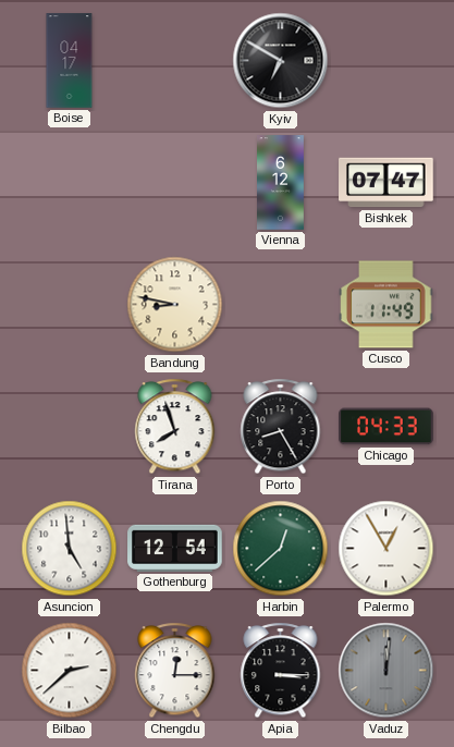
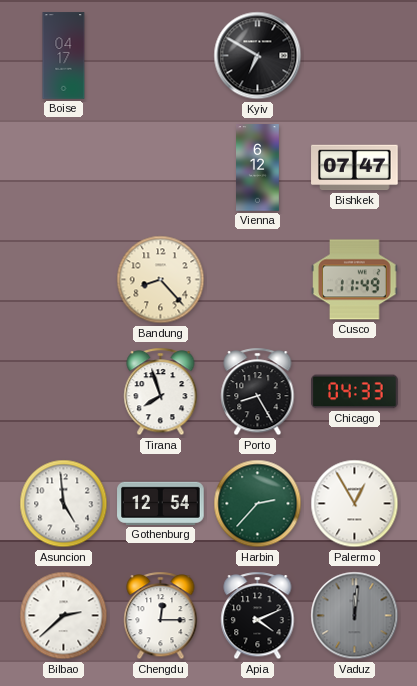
Bandung: 8:47 -> 8:23 (161, 280)
Harbin: 12:38 -> 2:37 (258, 504)
Apia: 3:15 -> 4:11 (258, 616)
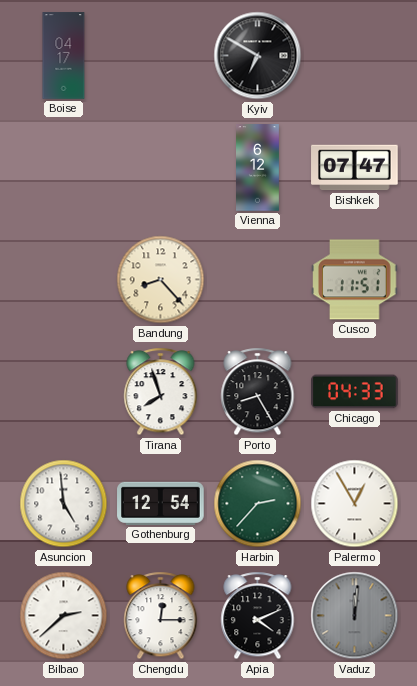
Cusco: 11:49 -> 11:51 (355, 280)
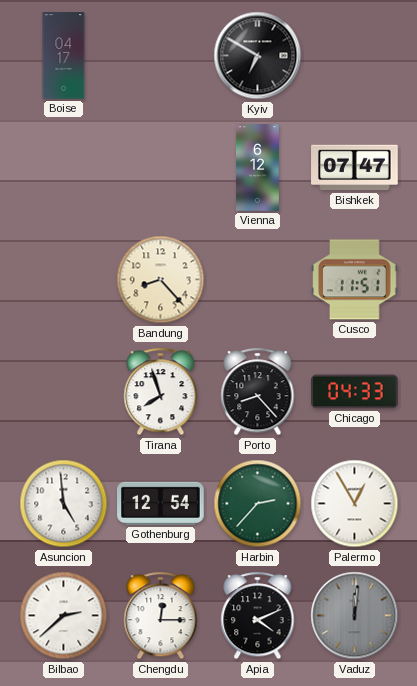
Porto: 8:25 -> 8:23 (258, 392)
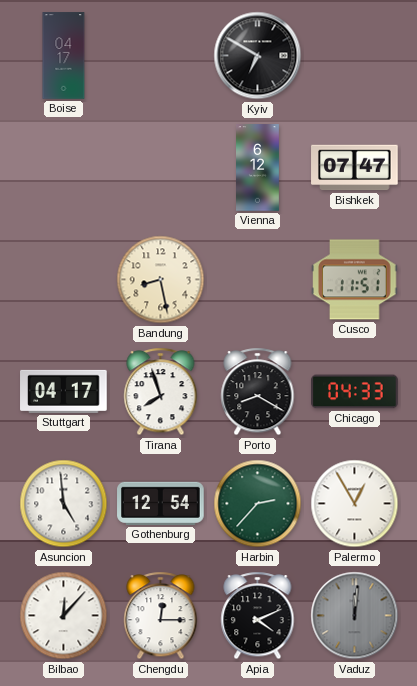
Bandung: 8:23 -> 8:28 (161, 280)
Stuttgart: none -> 04:17 (64, 391)
Porto: 8:23 -> 8:20 (258, 392)
Bilbao: 2:38 -> 12:07 (64, 616)
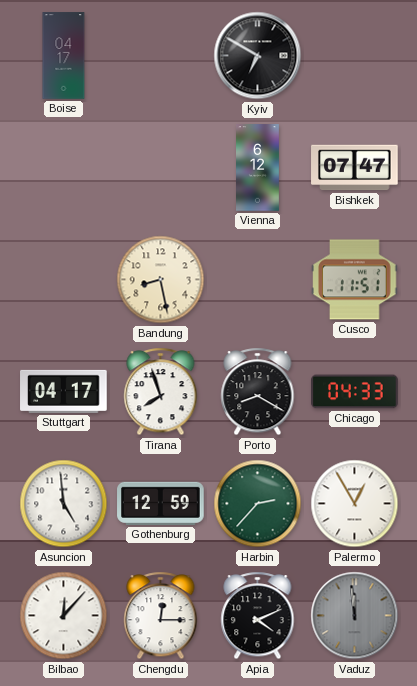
Gothenburg: 12:54 -> 12:59 (161, 503)
Vaduz: 12:01 -> 11:59 (355, 616)
